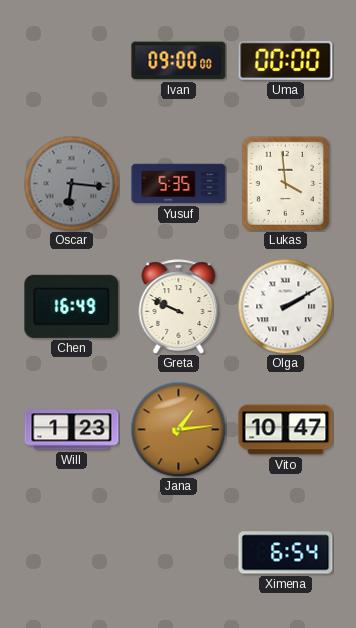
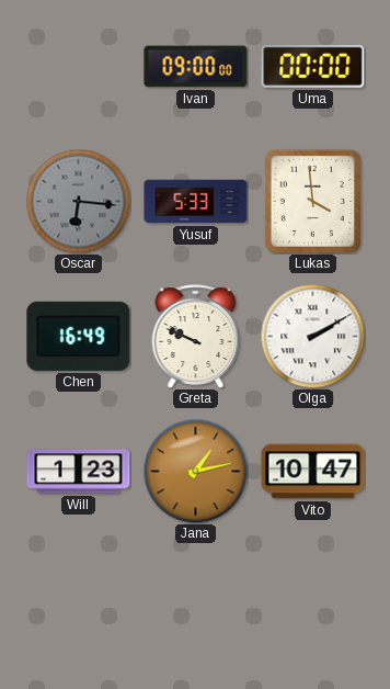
Yusuf: 5:35 -> 5:33 (196, 202)
Jana: 1:14 -> 1:13 (195, 471)
Ximena: 6:54 -> none (286, 553)
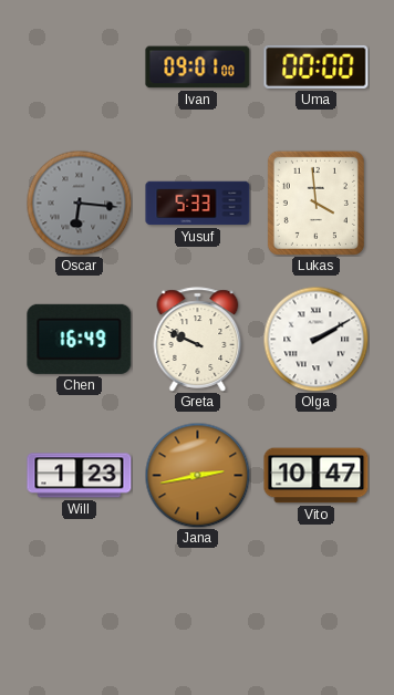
Ivan: 09:00 -> 09:01 (198, 68)
Jana: 1:13 -> 2:43 (197, 475)
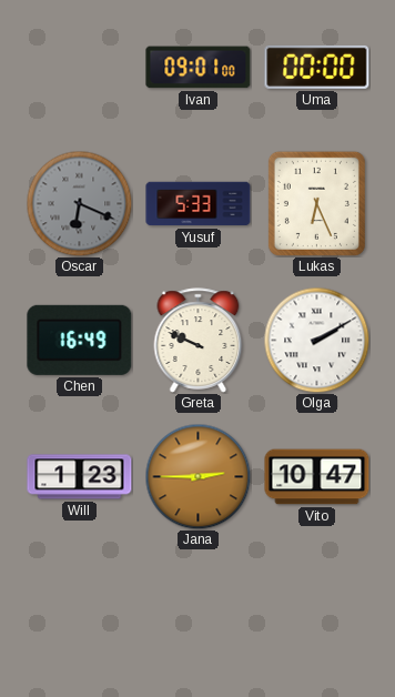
Oscar: 6:16 -> 6:19 (79, 203)
Lukas: 3:59 -> 6:26 (316, 203)
Jana: 2:43 -> 2:45 (197, 476)
